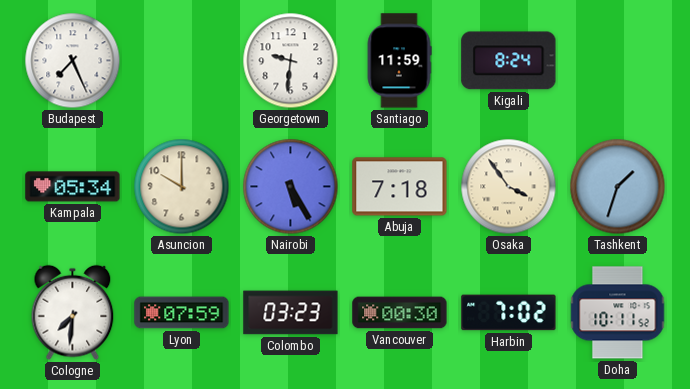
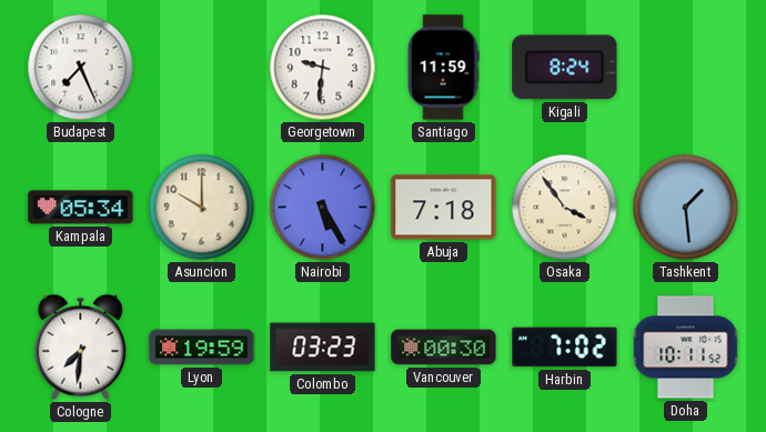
Tashkent: 1:33 -> 1:29 (686, 208)
Lyon: 07:59 -> 19:59 (202, 348)
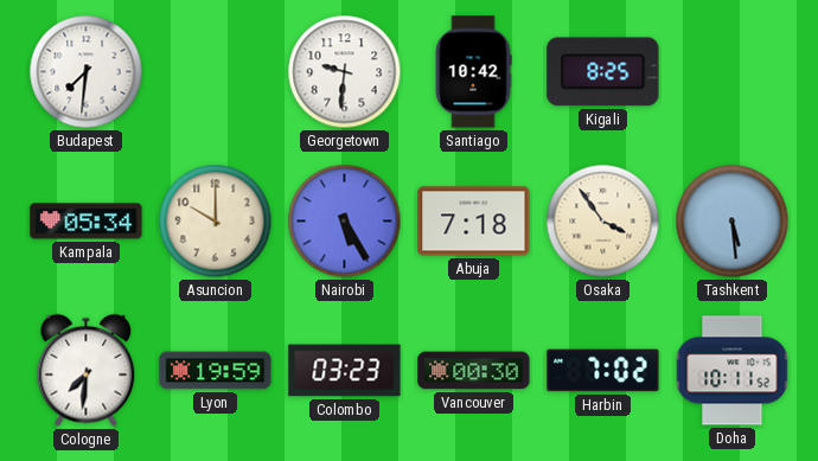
Budapest: 7:26 -> 7:31 (87, 72)
Santiago: 11:59 -> 10:42 (473, 72)
Kigali: 8:24 -> 8:25 (603, 72)
Tashkent: 1:29 -> 5:29 (733, 222)
